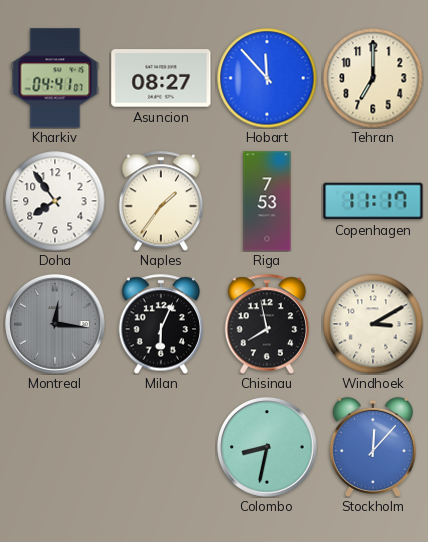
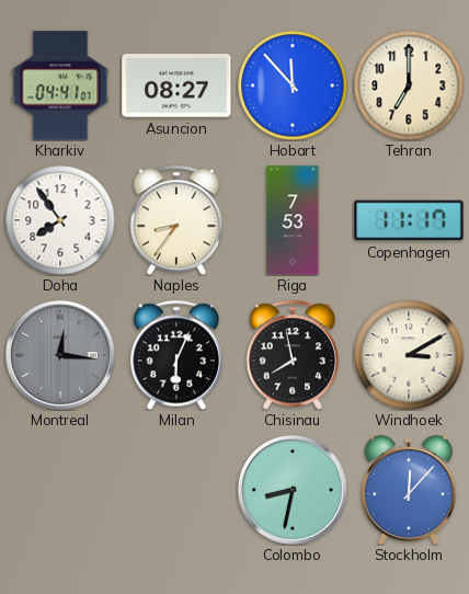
Naples: 1:36 -> 8:36 (176, 220)
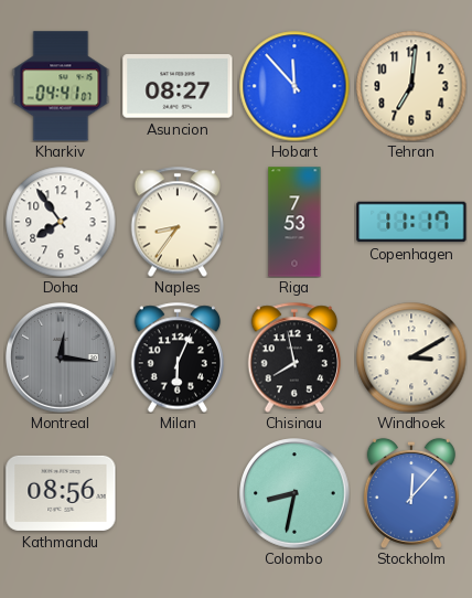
Tehran: 7:00 -> 7:01 (411, 86)
Kathmandu: none -> 08:56 (61, 493)
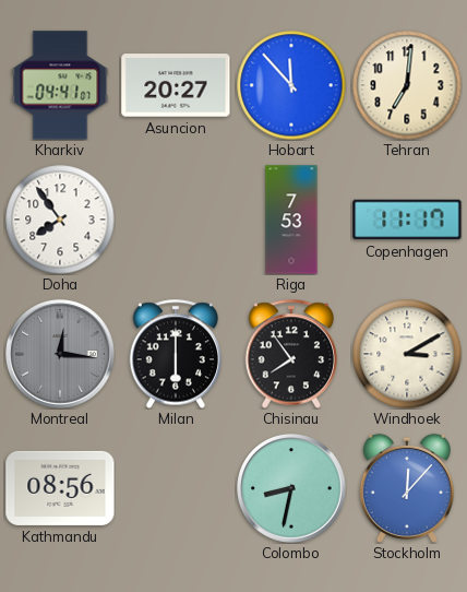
Asuncion: 08:27 -> 20:27 (176, 85)
Naples: 8:36 -> none (178, 222)
Milan: 6:04 -> 6:00 (176, 354)
Chisinau: 7:58 -> 7:54 (291, 354)
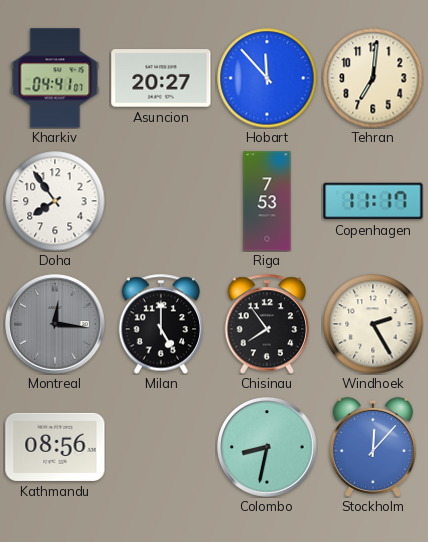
Milan: 6:00 -> 5:00 (161, 324)
Windhoek: 3:10 -> 2:25 (373, 324)
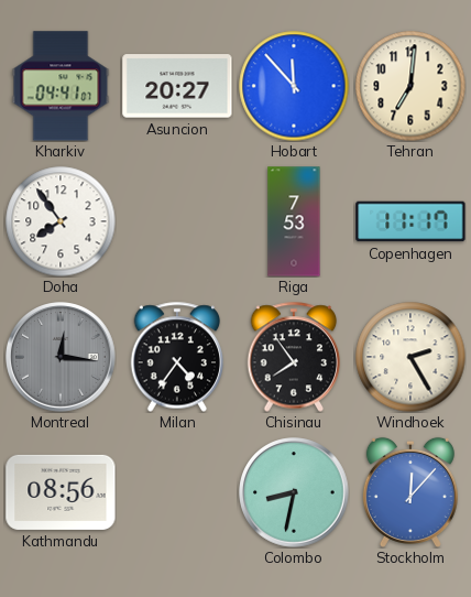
Milan: 5:00 -> 4:36 (177, 357)
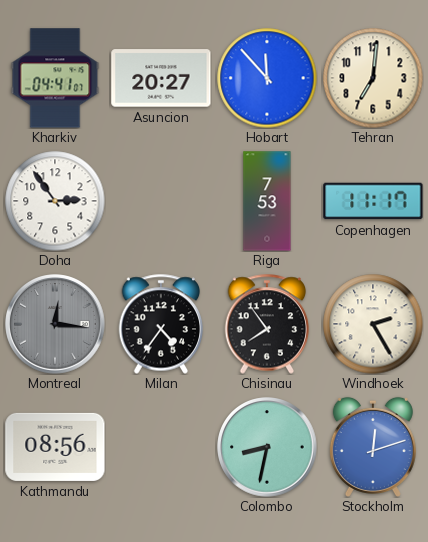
Doha: 7:54 -> 2:54 (55, 201)
Stockholm: 12:07 -> 12:12 (373, 447)
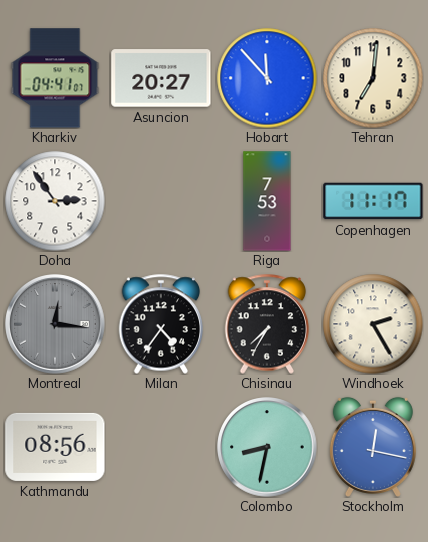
Chisinau: 7:54 -> 7:35 (267, 324)
Stockholm: 12:12 -> 12:17 (373, 447)
